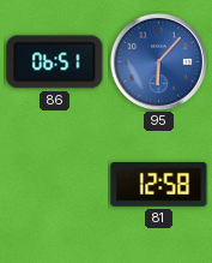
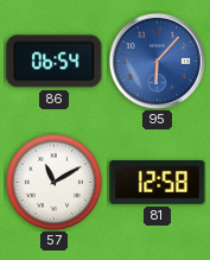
86: 06:51 -> 06:54 (55, 62)
57: none -> 11:10 (53, 182)
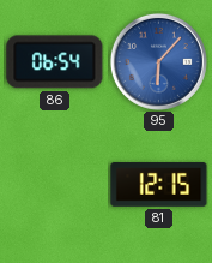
57: 11:10 -> none (53, 182)
81: 12:58 -> 12:15 (159, 185)
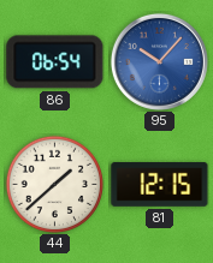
95: 6:07 -> 10:07 (159, 61)
44: none -> 1:38 (54, 184)
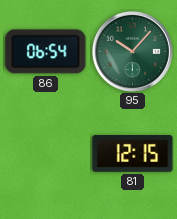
95 dial: blue -> green (132, 51)
44: 1:38 -> none (54, 184)
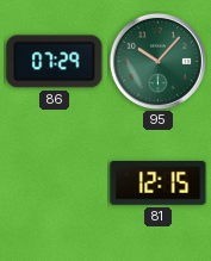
86: 06:54 -> 07:29 (55, 62)
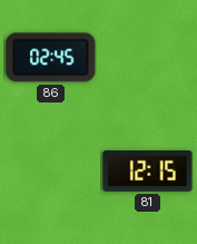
86: 07:29 -> 02:45 (51, 58)
95: 10:07 -> none (157, 61)
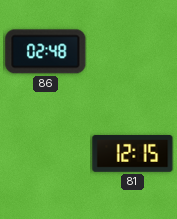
86: 02:45 -> 02:48 (46, 52)
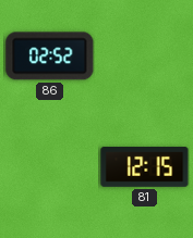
86: 02:48 -> 02:52 (50, 57)
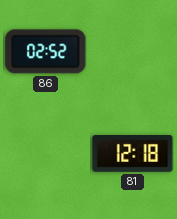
81: 12:15 -> 12:18 (133, 154)
